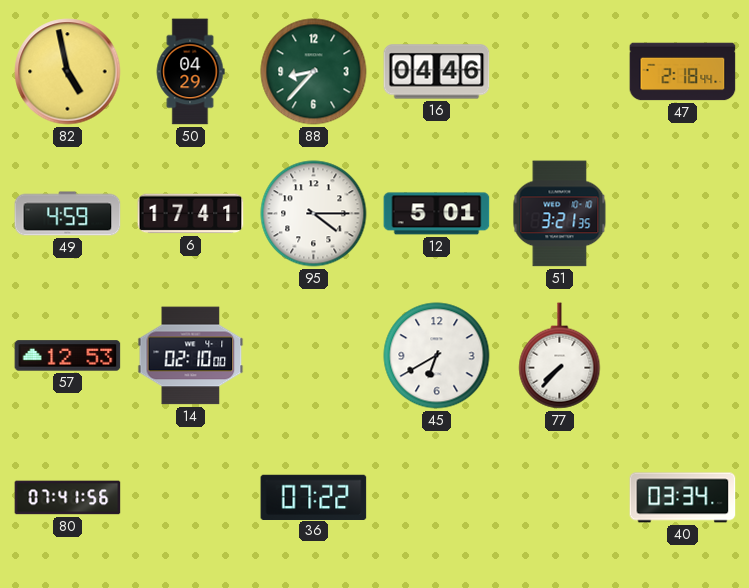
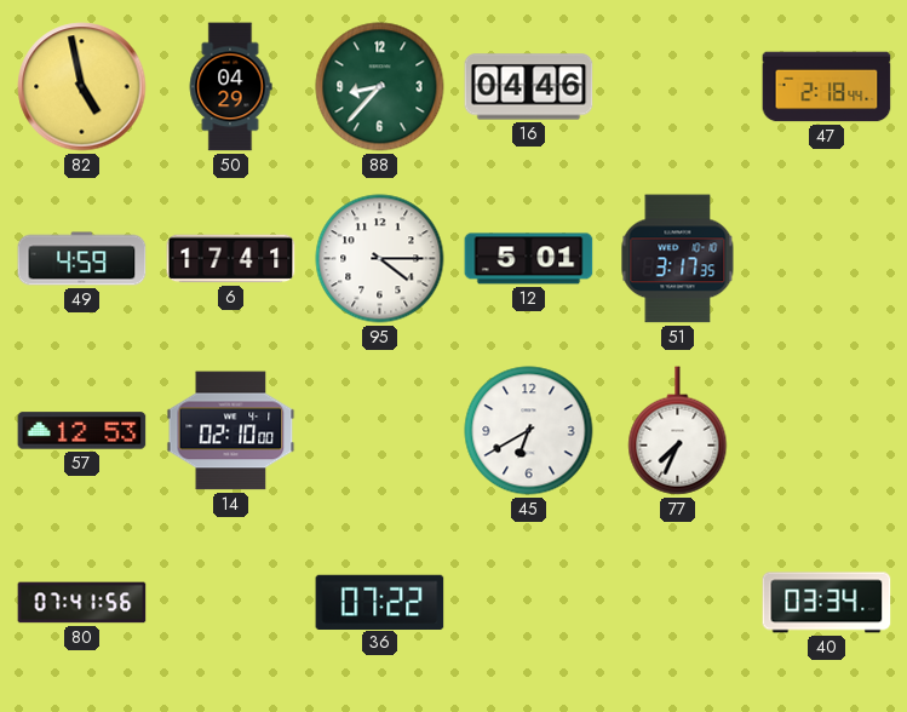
51: 3:21 -> 3:17 (678, 259)
77: 7:37 -> 7:34 (678, 431)
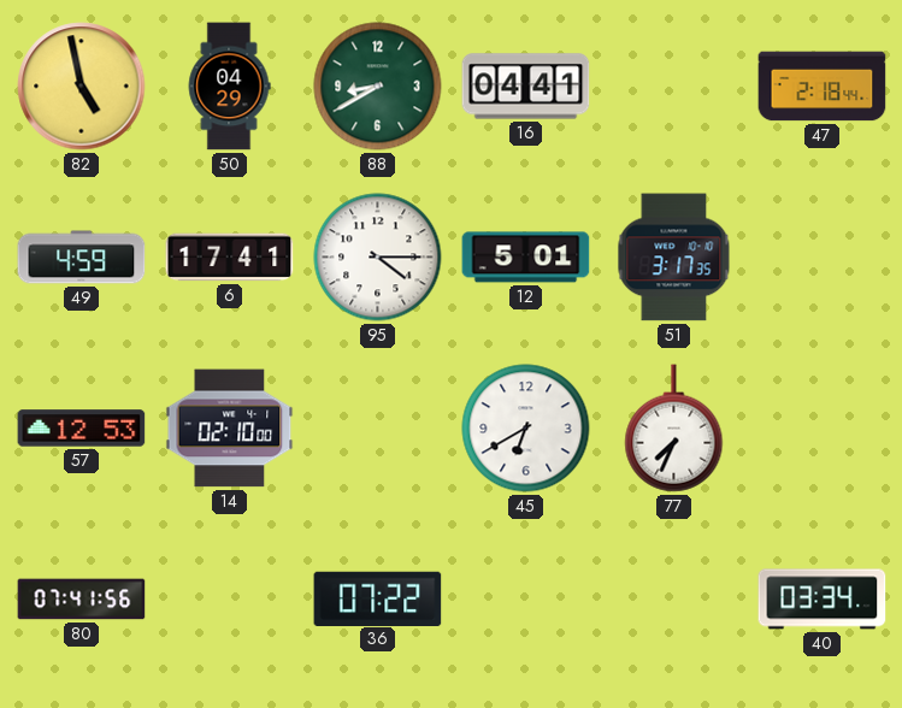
88: 8:37 -> 8:40 (378, 87)
16: 04:46 -> 04:41 (526, 87)
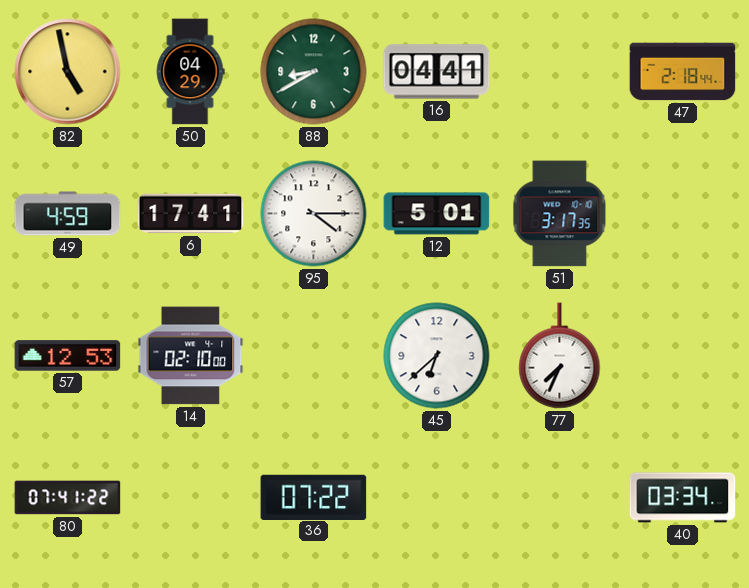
45: 6:40 -> 6:38 (437, 356)
80: 07:41:56 -> 07:41:22 (68, 498)
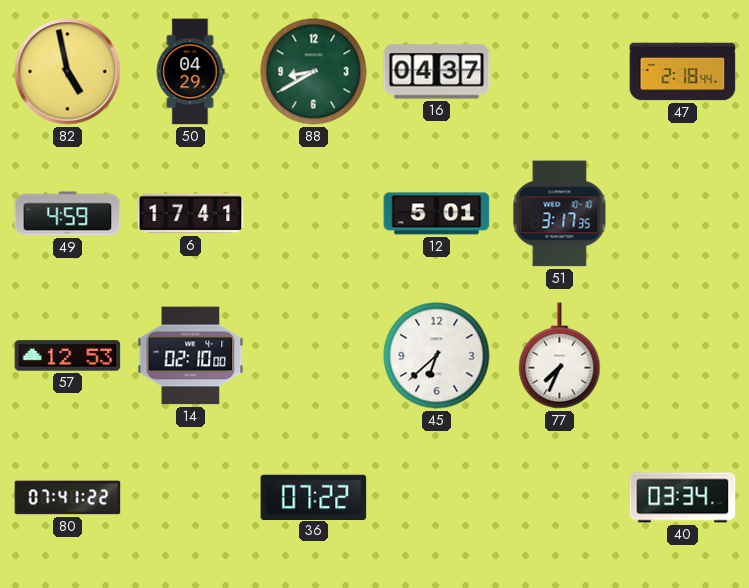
16: 04:41 -> 04:37 (437, 72)
95: 4:15 -> none (314, 214)
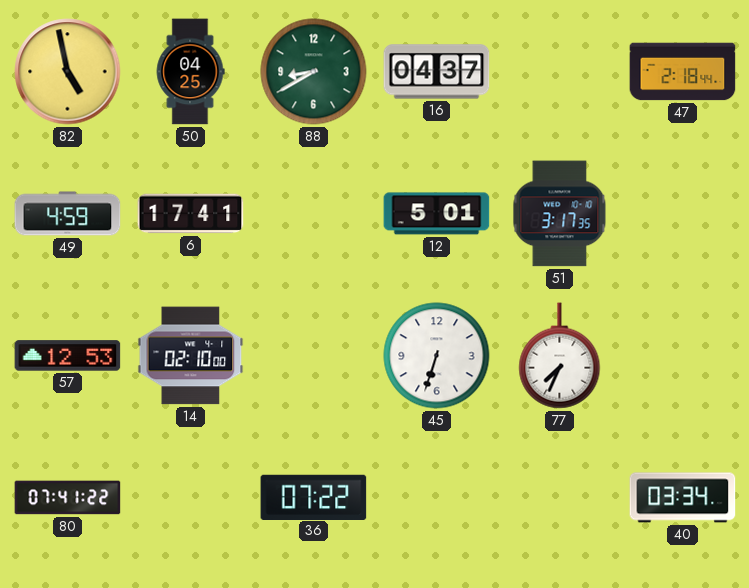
50: 04:29 -> 04:25 (190, 72)
45: 6:38 -> 6:33 (437, 356)
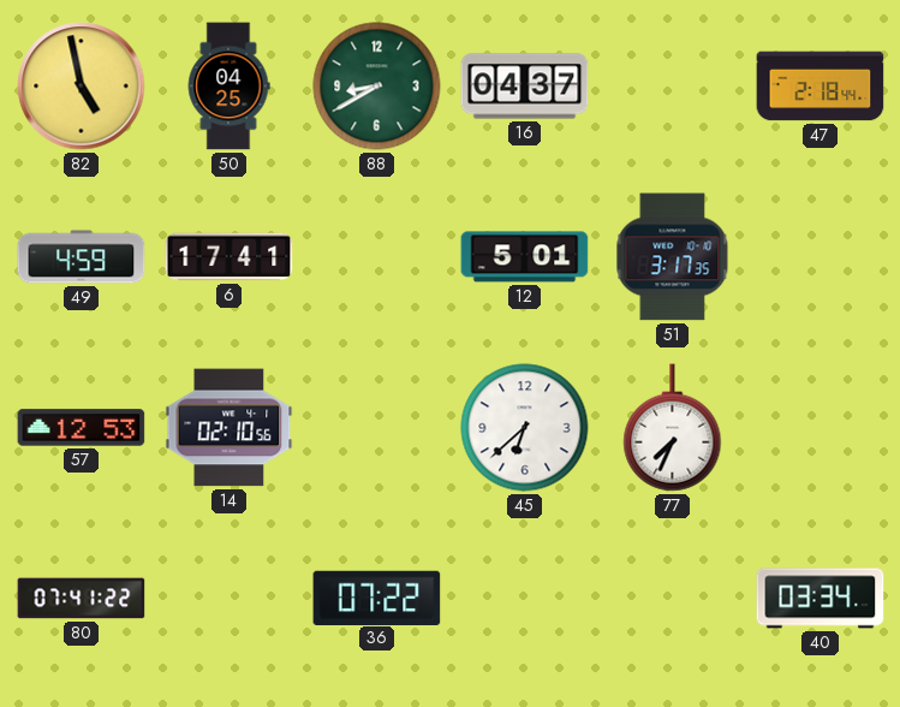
14: 02:10:00 -> 02:10:56 (230, 428)
45: 6:33 -> 6:38 (525, 428)
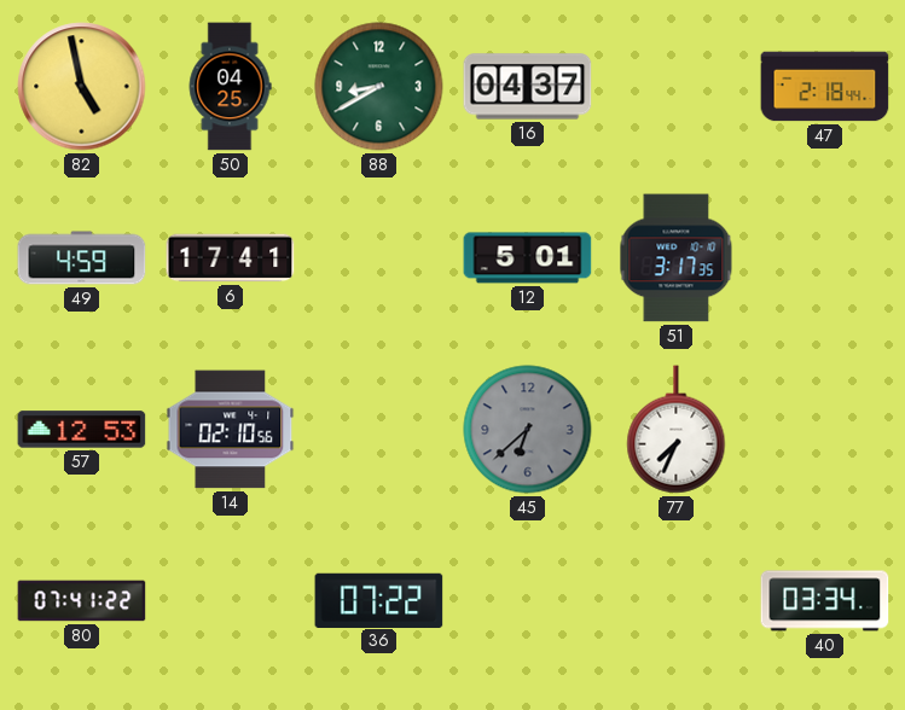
45 dial: white -> grey (528, 430)
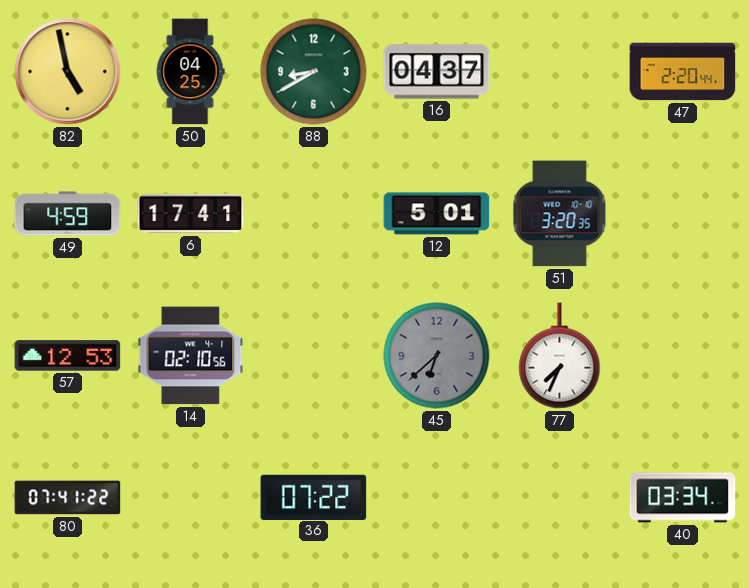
47: 2:18 -> 2:20 (683, 72)
51: 3:17 -> 3:20 (560, 214)
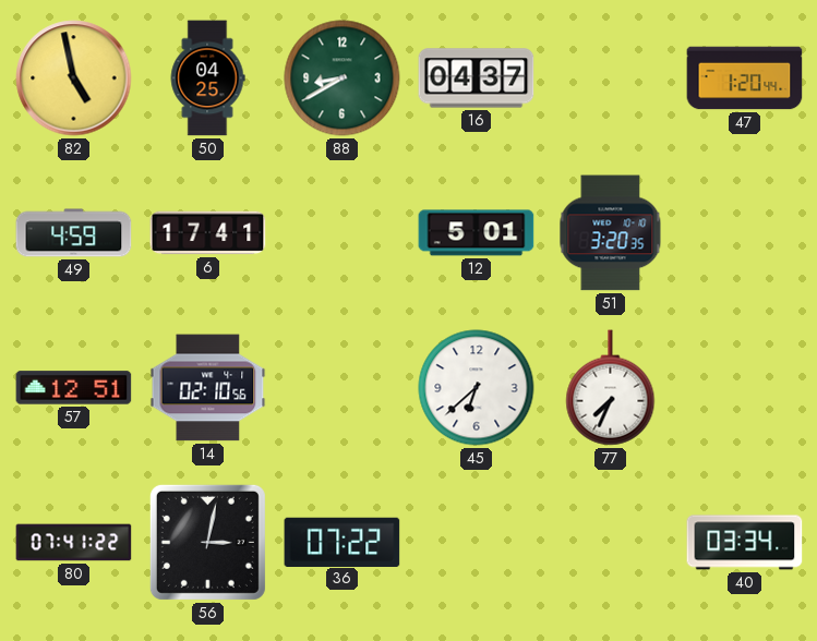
47: 2:20 -> 1:20 (745, 78)
57: 12:53 -> 12:51 (74, 388)
45 dial: grey -> white (477, 388)
56: none -> 3:02 (207, 542)
